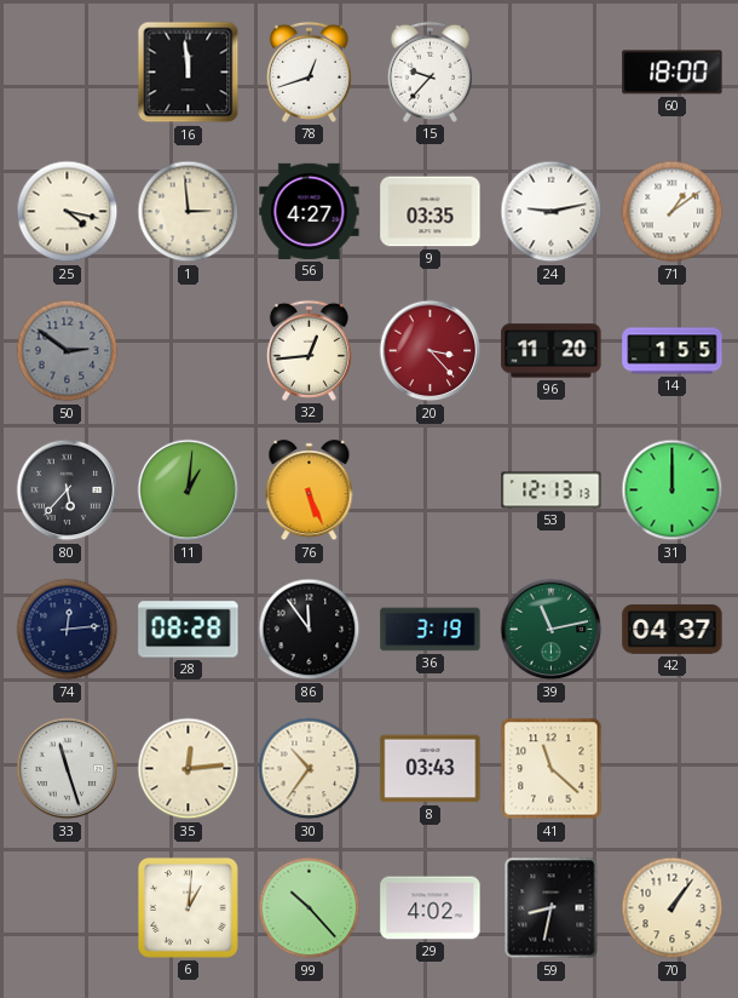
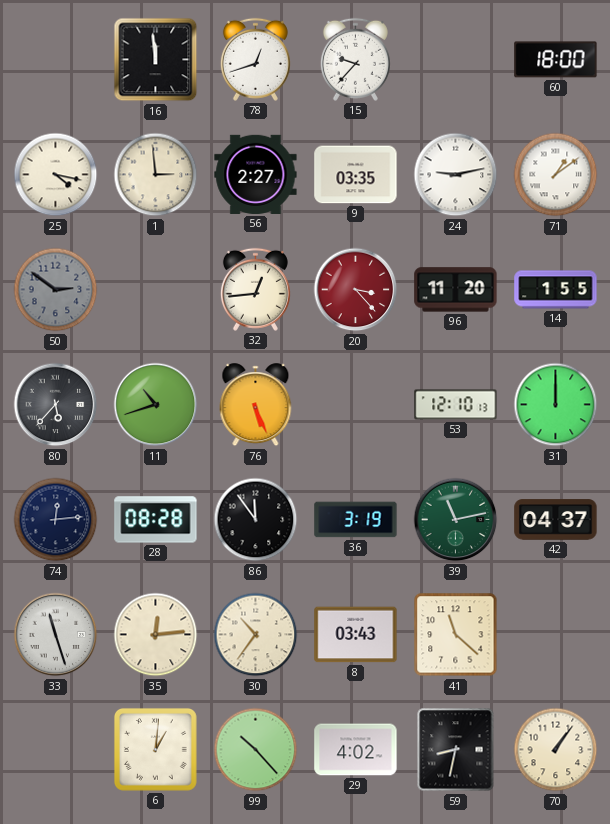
56: 4:27 -> 2:27 (256, 174)
11: 1:01 -> 10:42 (156, 405)
53: 12:13 -> 12:10 (456, 405)
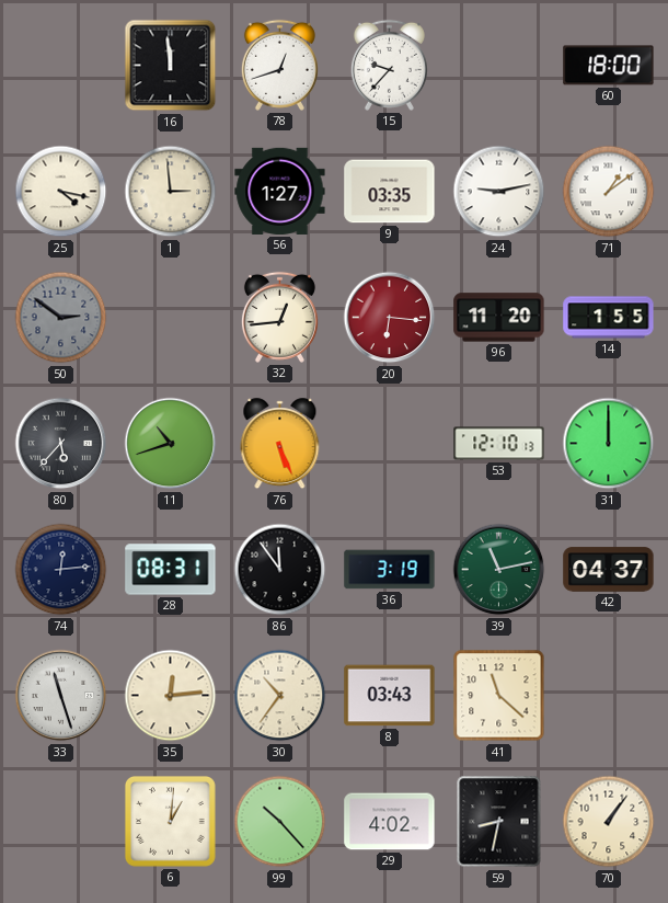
56: 2:27 -> 1:27 (280, 191)
20: 3:23 -> 6:16 (390, 318)
28: 08:28 -> 08:31 (171, 570)
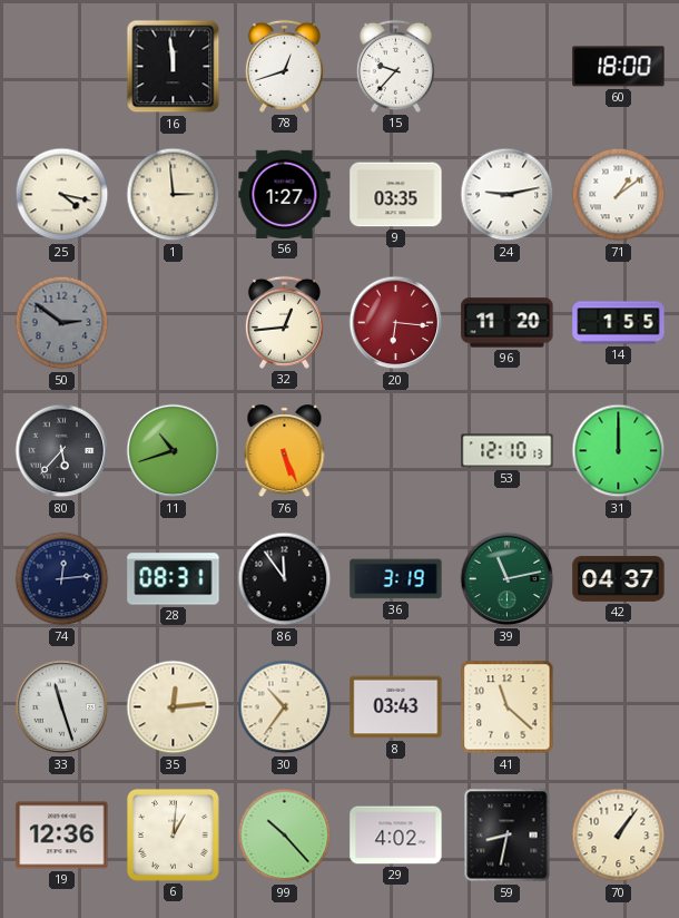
19: none -> 12:36 (62, 836)
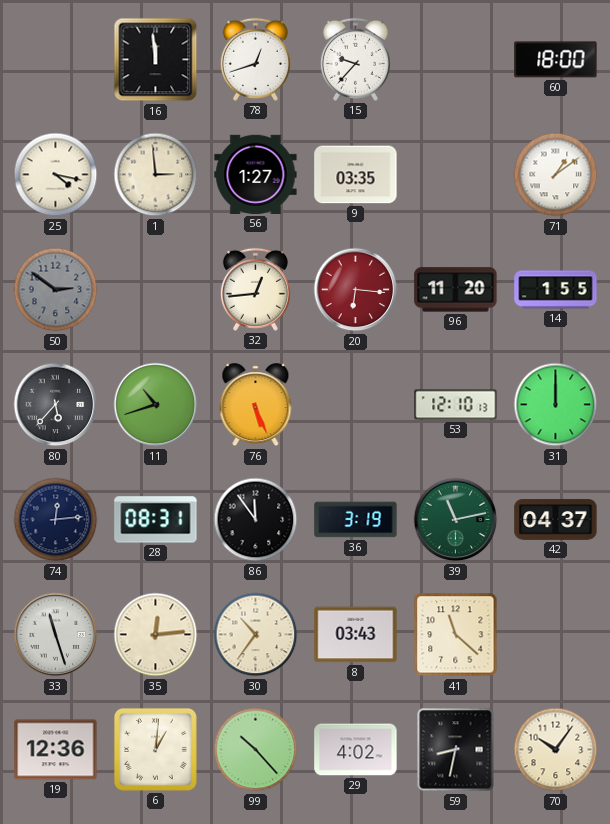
24: 9:13 -> none (508, 195)
70: 1:06 -> 10:06 (556, 750)
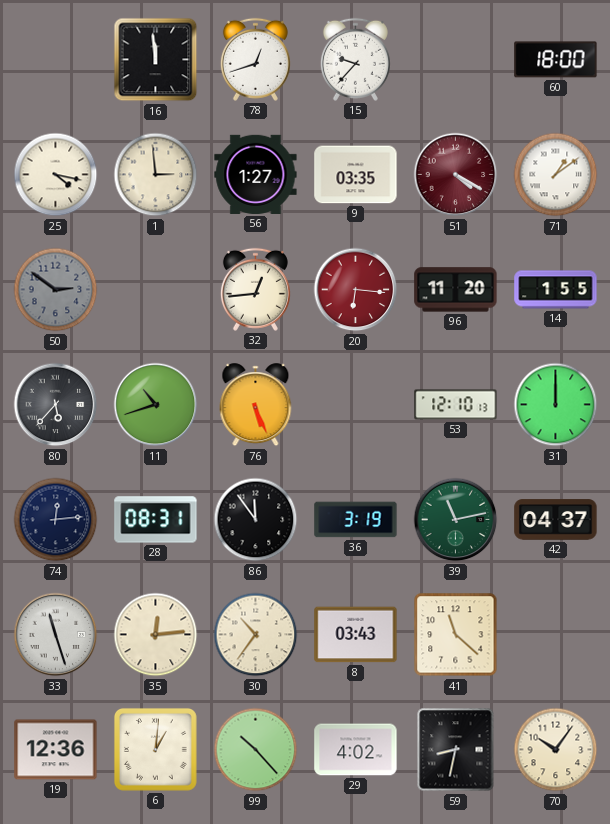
51: none -> 4:20 (456, 175)
